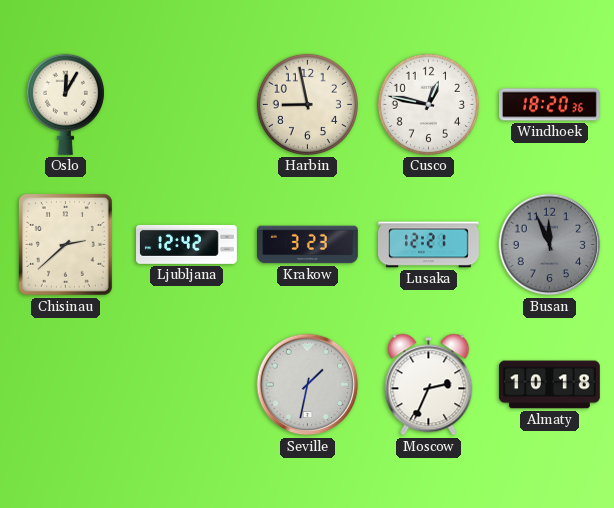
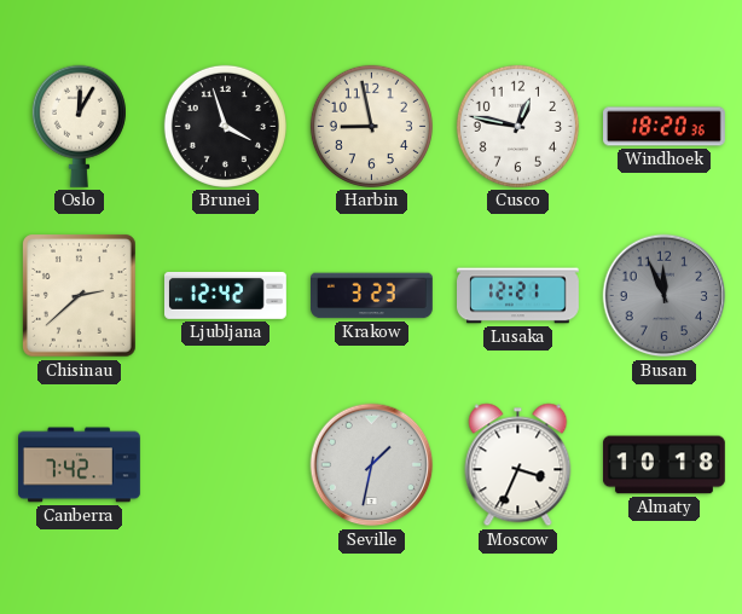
Brunei: none -> 3:57 (225, 126)
Canberra: none -> 7:42 (80, 465)
Moscow: 2:34 -> 3:34 (518, 465)
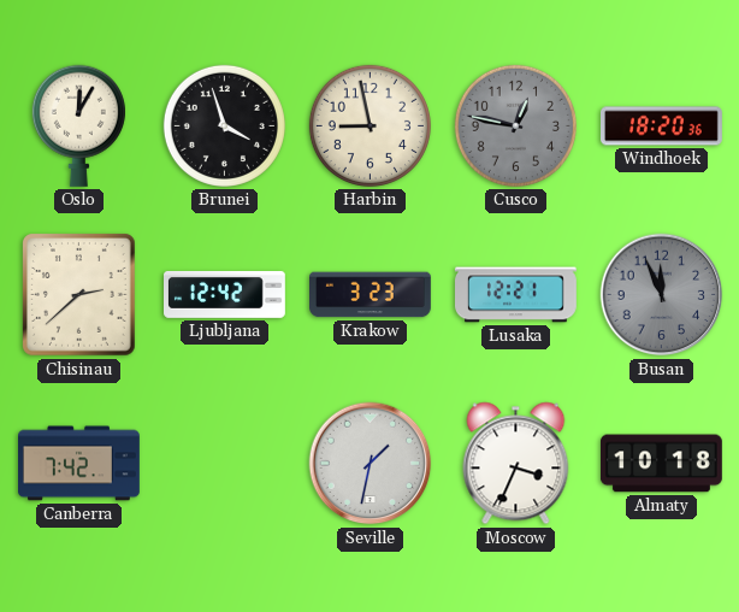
Cusco dial: white -> grey (515, 125)
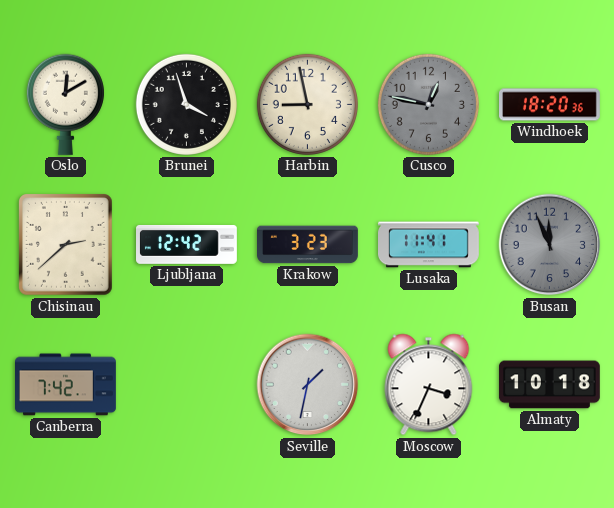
Oslo: 12:05 -> 12:10 (65, 104)
Lusaka: 12:21 -> 11:41 (429, 245)
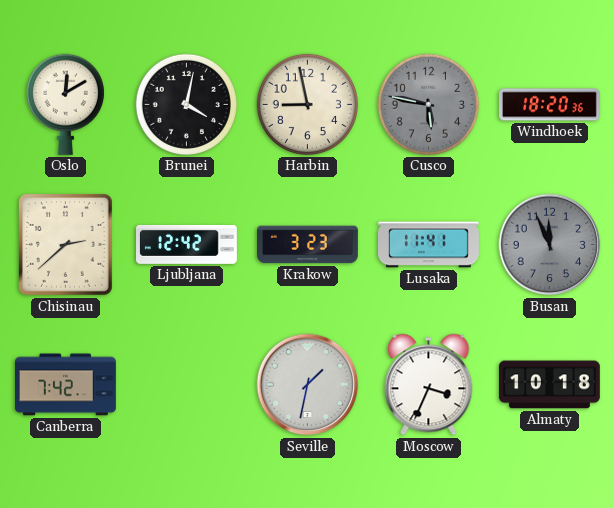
Brunei: 3:57 -> 4:02 (186, 104)
Cusco: 12:47 -> 5:47 (428, 104)
